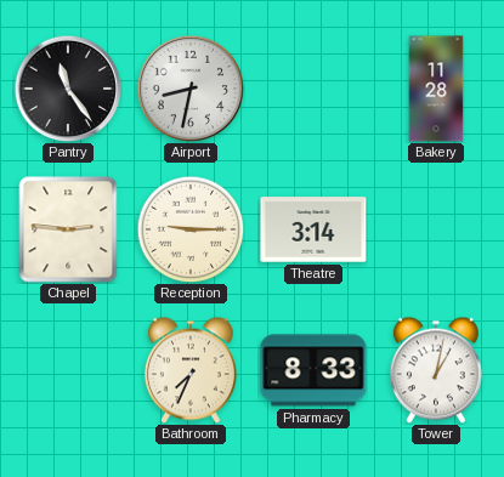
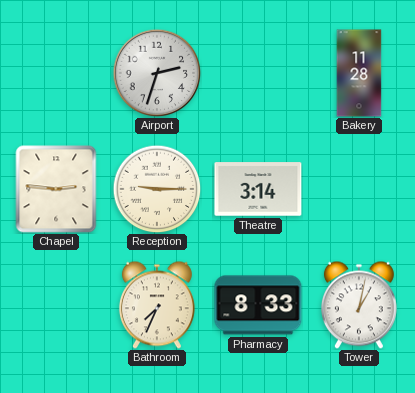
Pantry: 11:24 -> none (68, 89)
Airport: 8:32 -> 2:33 (157, 73)
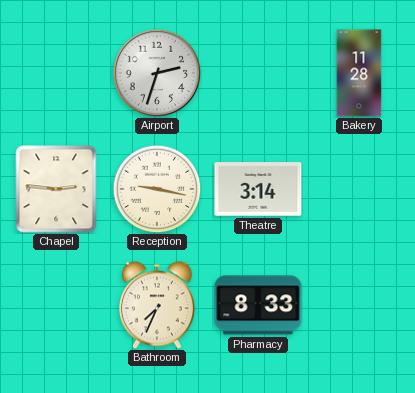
Reception: 9:15 -> 9:17 (157, 189)
Tower: 1:02 -> none (359, 305)
